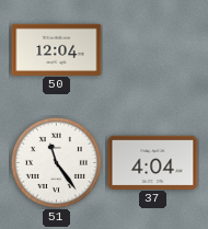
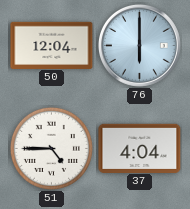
76: none -> 6:00 (139, 45)
51: 11:24 -> 4:45 (51, 148)
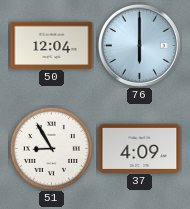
51: 4:45 -> 8:55 (51, 148)
37: 4:04 -> 4:09 (140, 148)
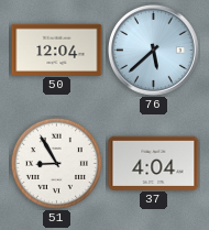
76: 6:00 -> 5:38 (153, 50)
37: 4:09 -> 4:04 (154, 163)
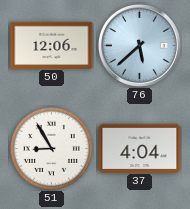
50: 12:04 -> 12:06 (52, 45)
